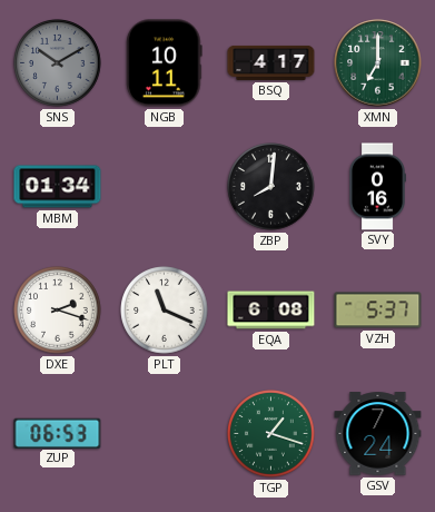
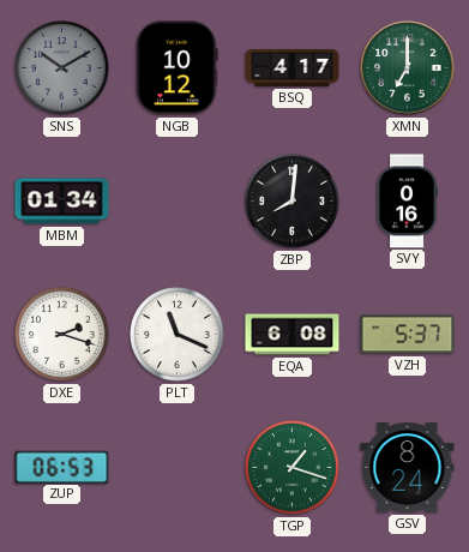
NGB: 10:11 -> 10:12 (178, 68)
GSV: 7:24 -> 8:24 (408, 468)
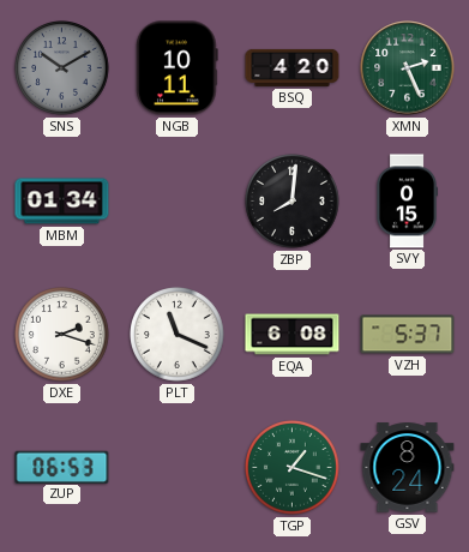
NGB: 10:12 -> 10:11 (178, 68)
BSQ: 4:17 -> 4:20 (293, 67)
XMN: 7:00 -> 2:26 (408, 68)
SVY: 0:16 -> 0:15 (407, 202)
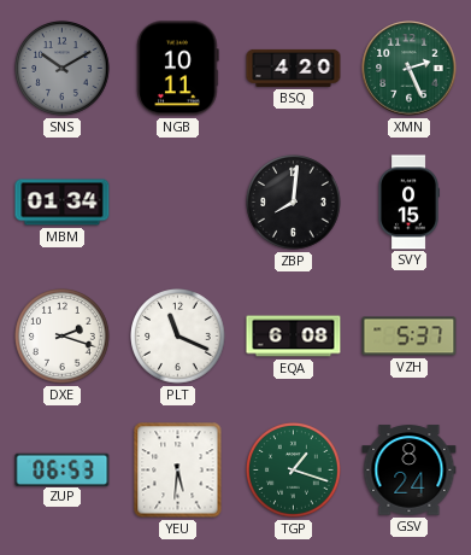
YEU: none -> 5:31 (178, 471)
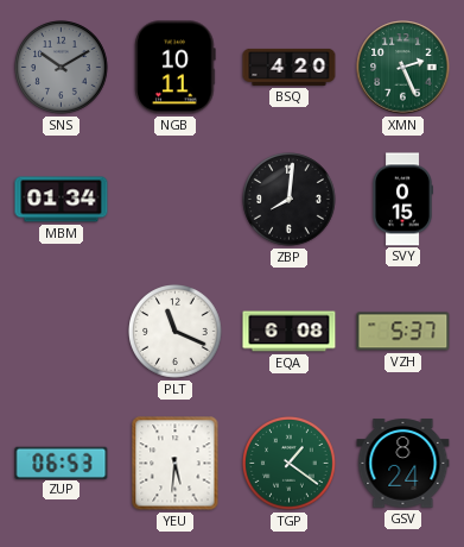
DXE: 2:18 -> none (63, 337)
TGP: 1:18 -> 1:21 (290, 464)
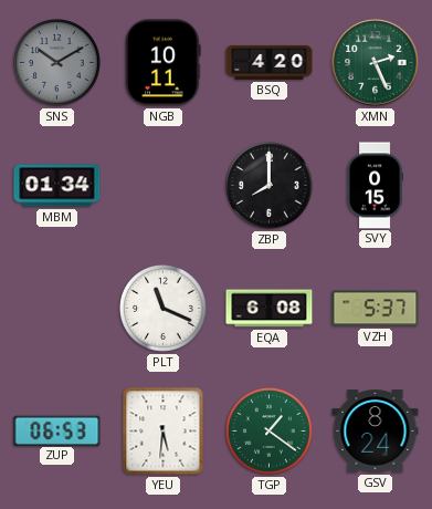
ZBP: 8:01 -> 8:00 (270, 186)
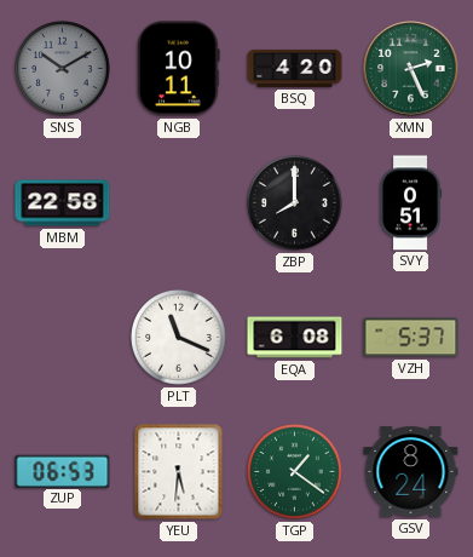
MBM: 01:34 -> 22:58 (63, 203)
SVY: 0:15 -> 0:51 (410, 203)
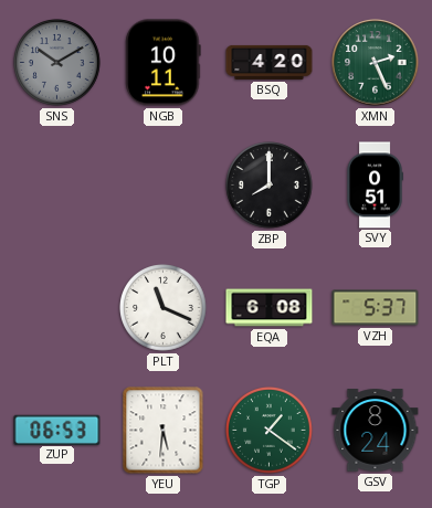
MBM: 22:58 -> none (63, 203)
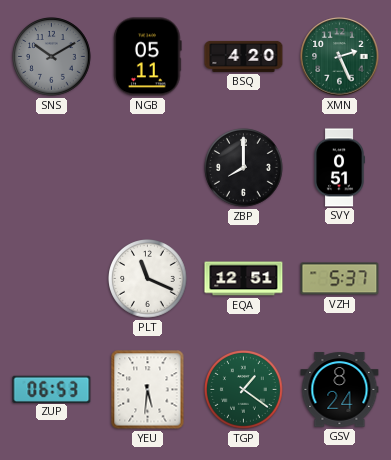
NGB: 10:11 -> 05:11 (148, 57)
EQA: 6:08 -> 12:51 (244, 279)
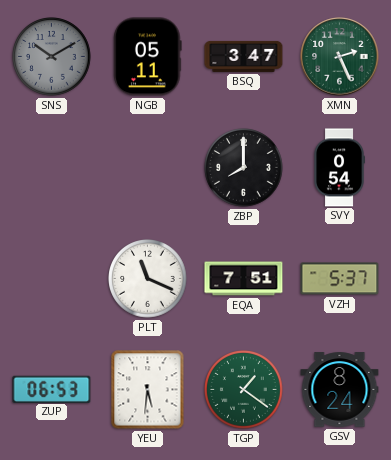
BSQ: 4:20 -> 3:47 (244, 56)
SVY: 0:51 -> 0:54 (339, 168)
EQA: 12:51 -> 7:51 (244, 279)
